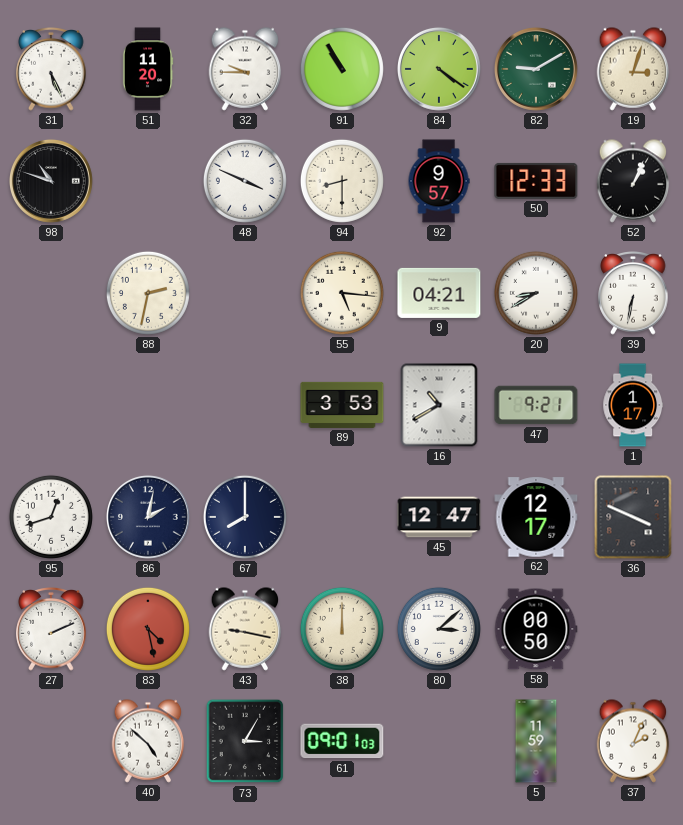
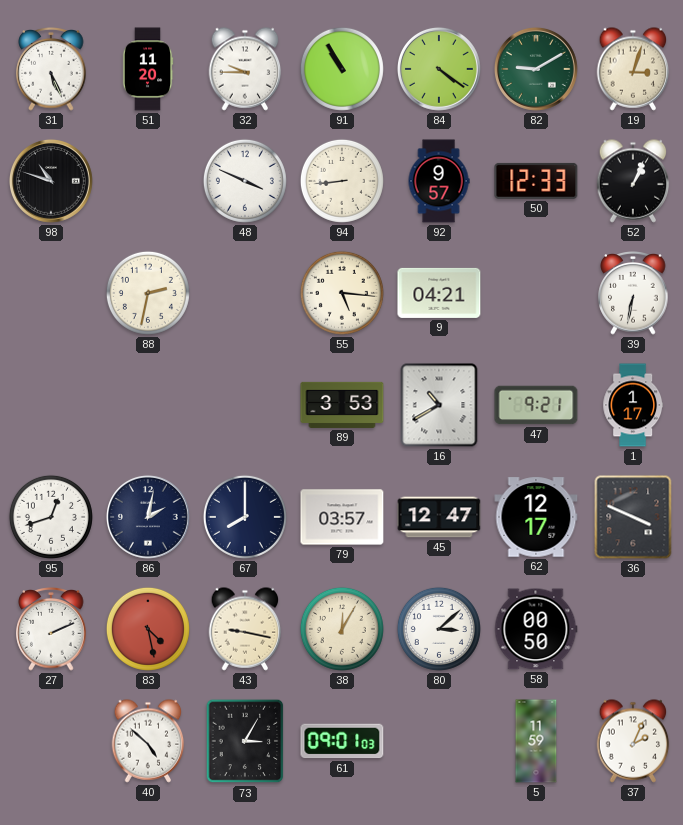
94: 8:30 -> 8:44 (342, 181)
20: 8:40 -> none (536, 293)
79: none -> 03:57 (342, 517)
38: 12:00 -> 12:05 (342, 629)
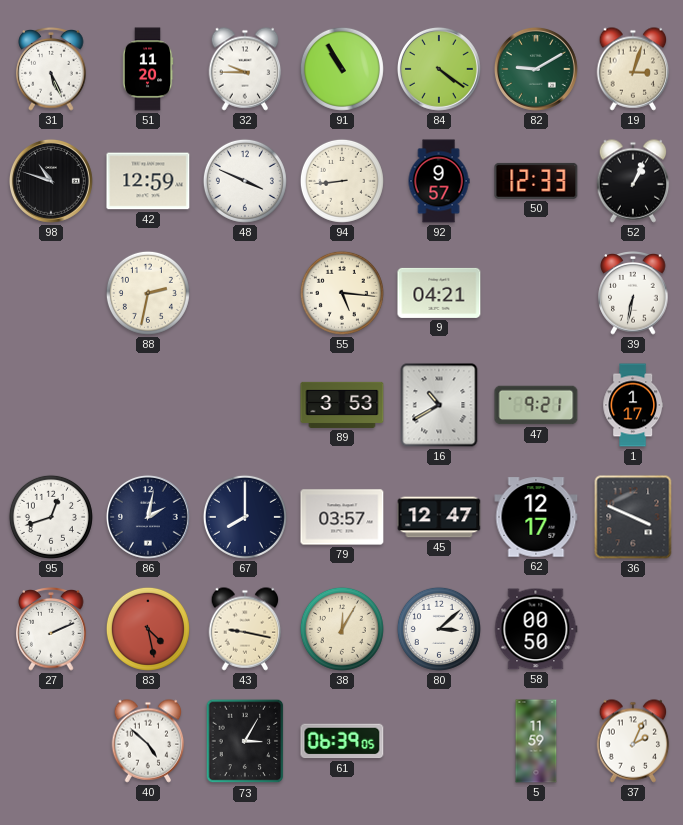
42: none -> 12:59 (148, 181)
61: 09:01 -> 06:39 (342, 741)
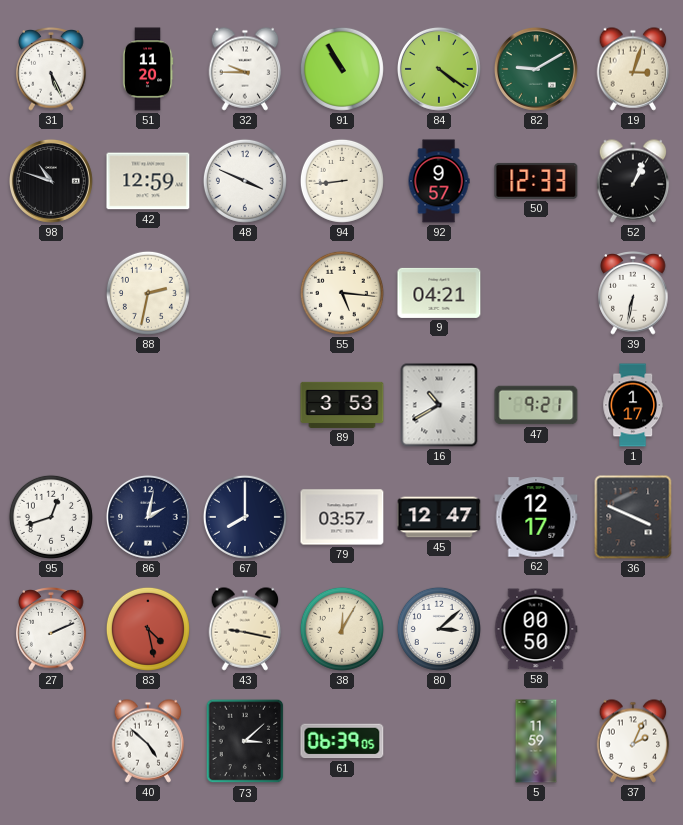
73: 3:05 -> 3:08 (245, 741)
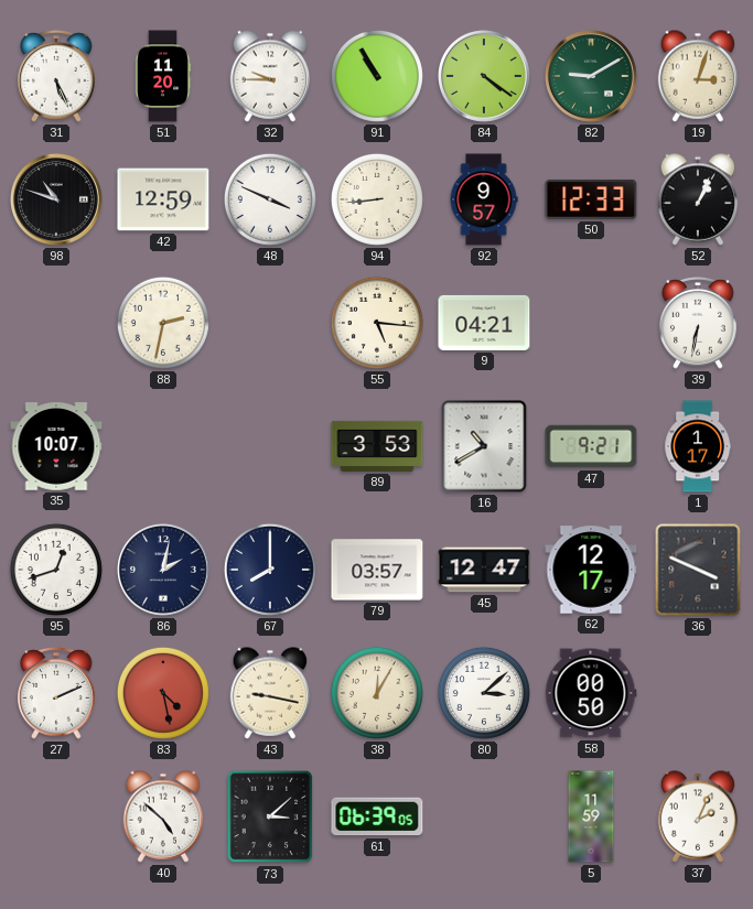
35: none -> 10:07 (56, 446)
